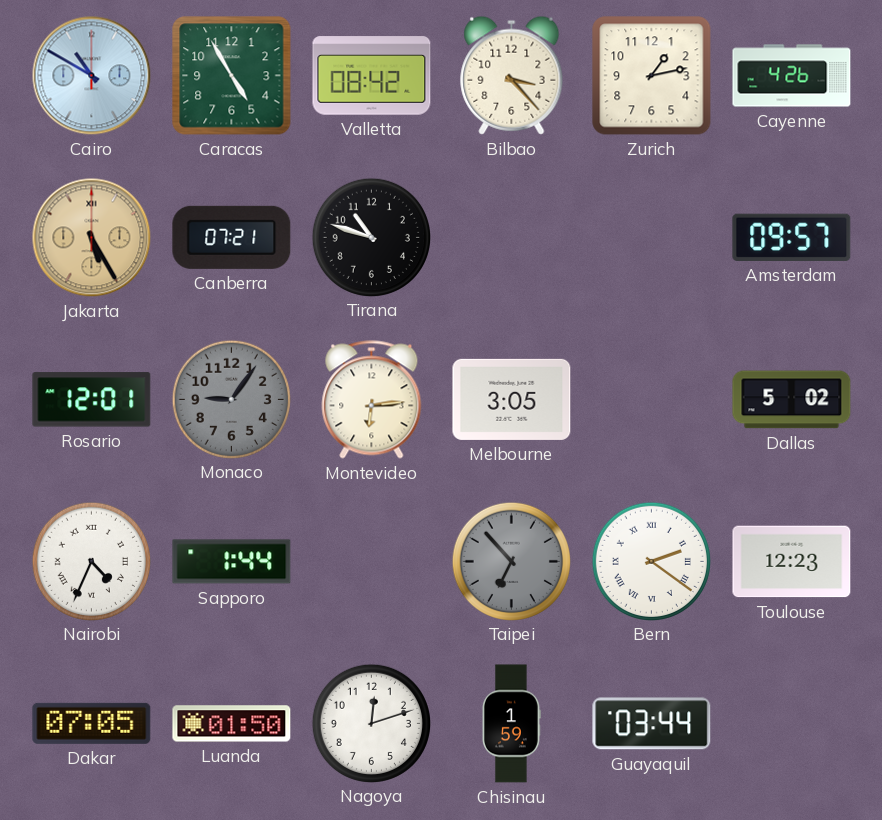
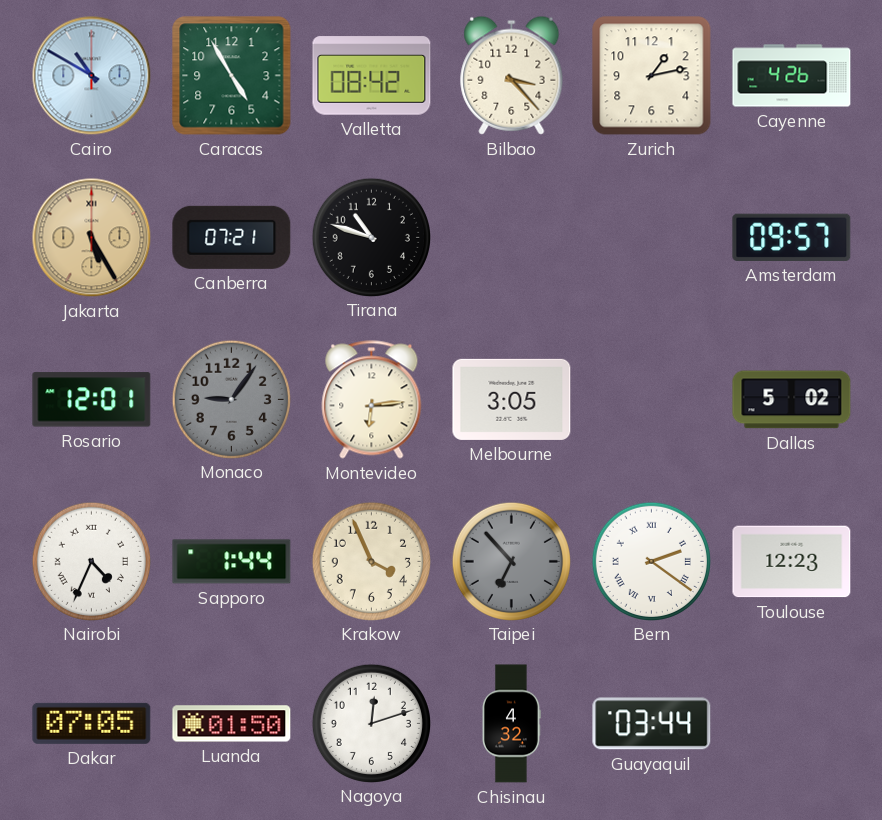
Krakow: none -> 3:56 (371, 561)
Chisinau: 1:59 -> 4:32 (512, 724)
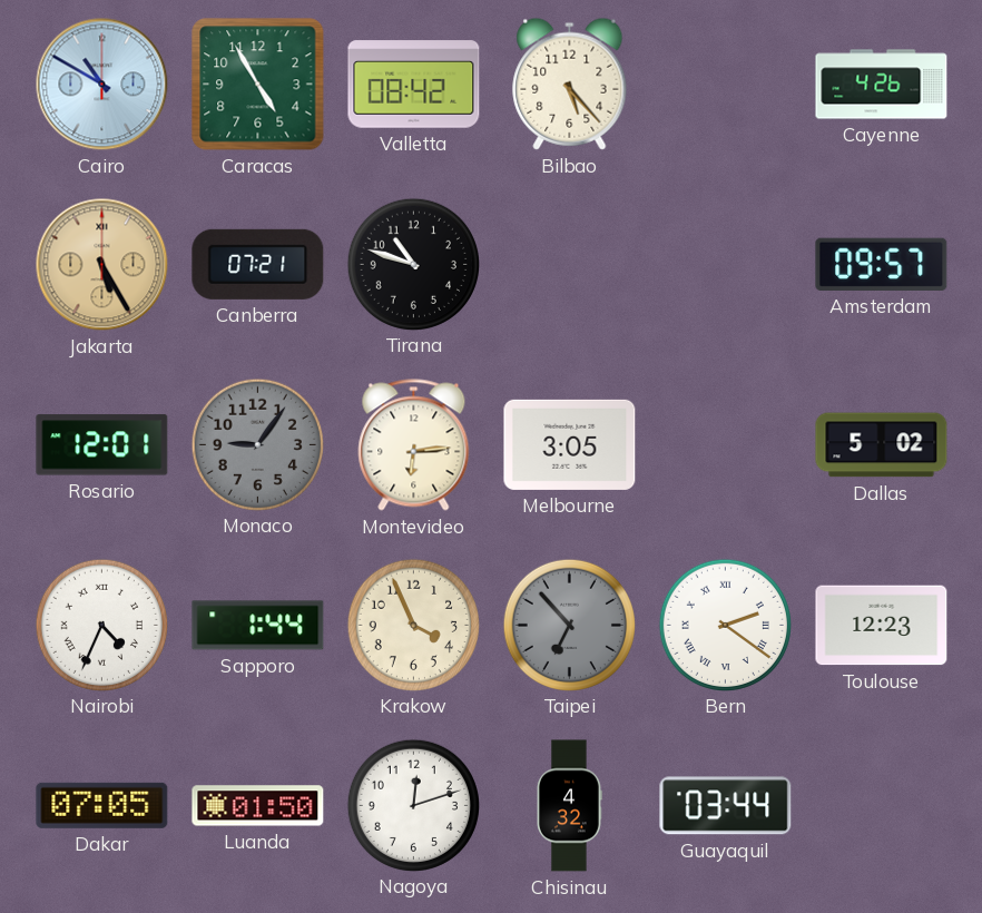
Bilbao: 3:23 -> 5:23 (570, 84)
Zurich: 1:13 -> none (652, 76)
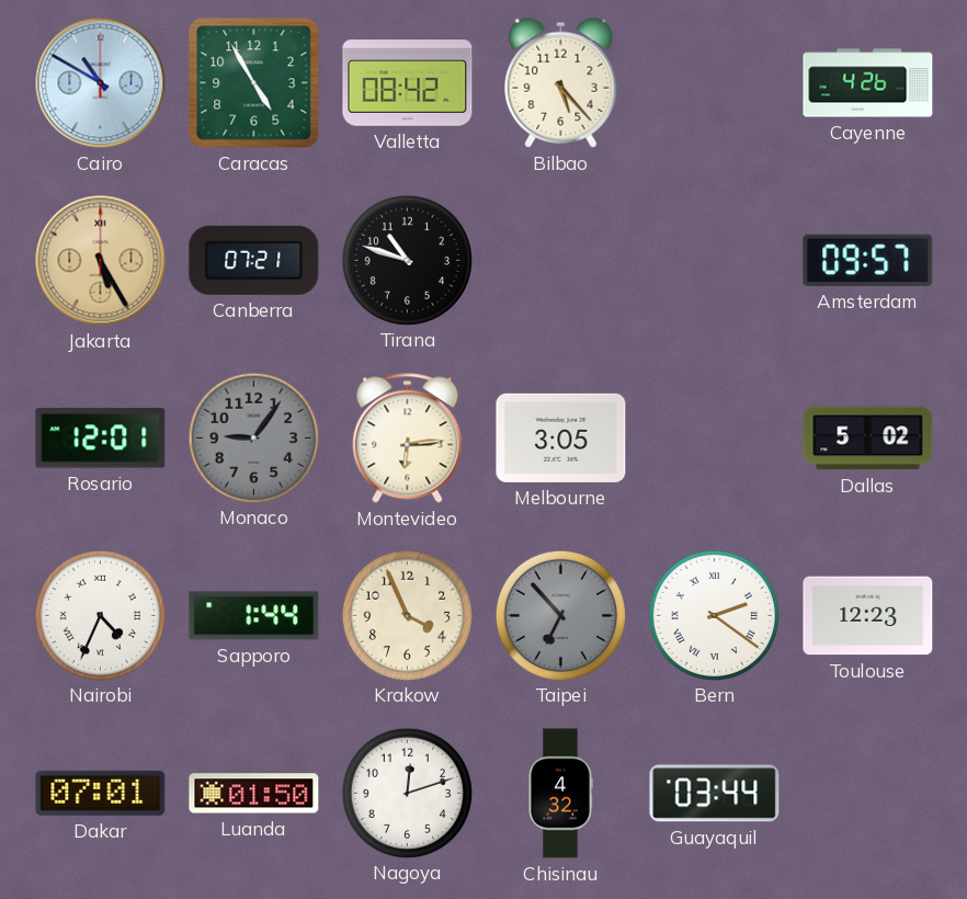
Dakar: 07:05 -> 07:01 (101, 793)
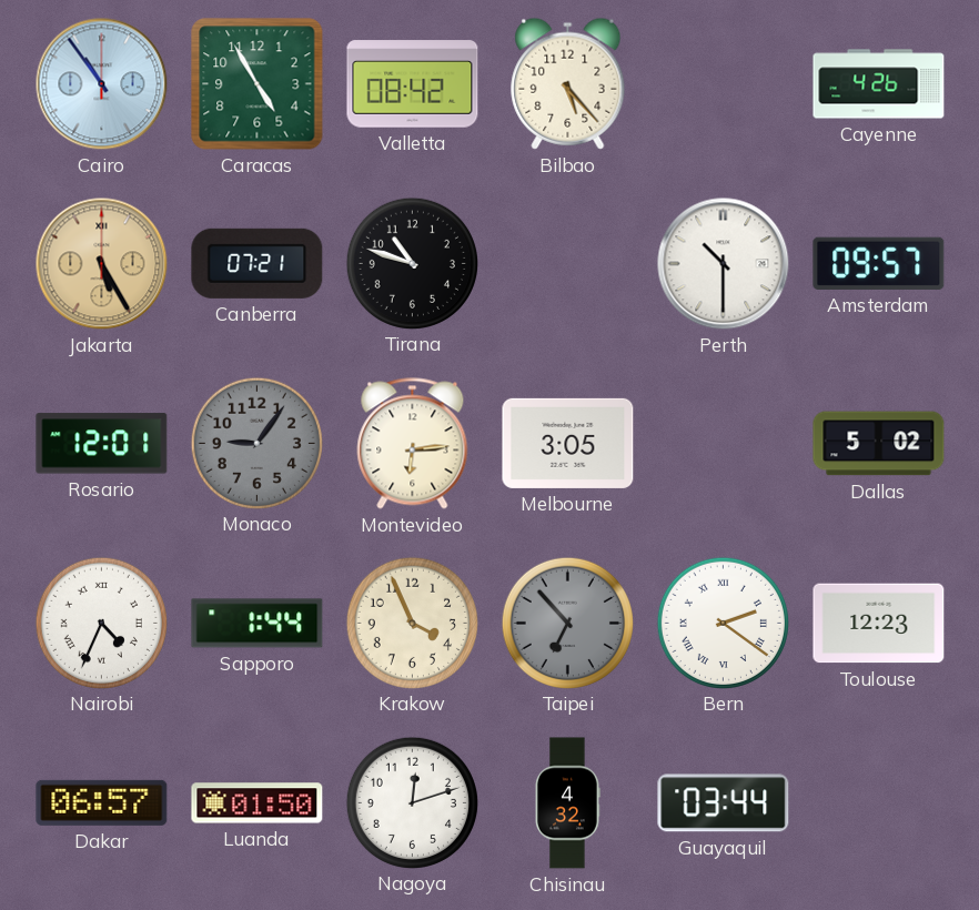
Cairo: 10:50 -> 10:54 (102, 84)
Perth: none -> 10:30 (724, 264)
Dakar: 07:01 -> 06:57 (102, 802)
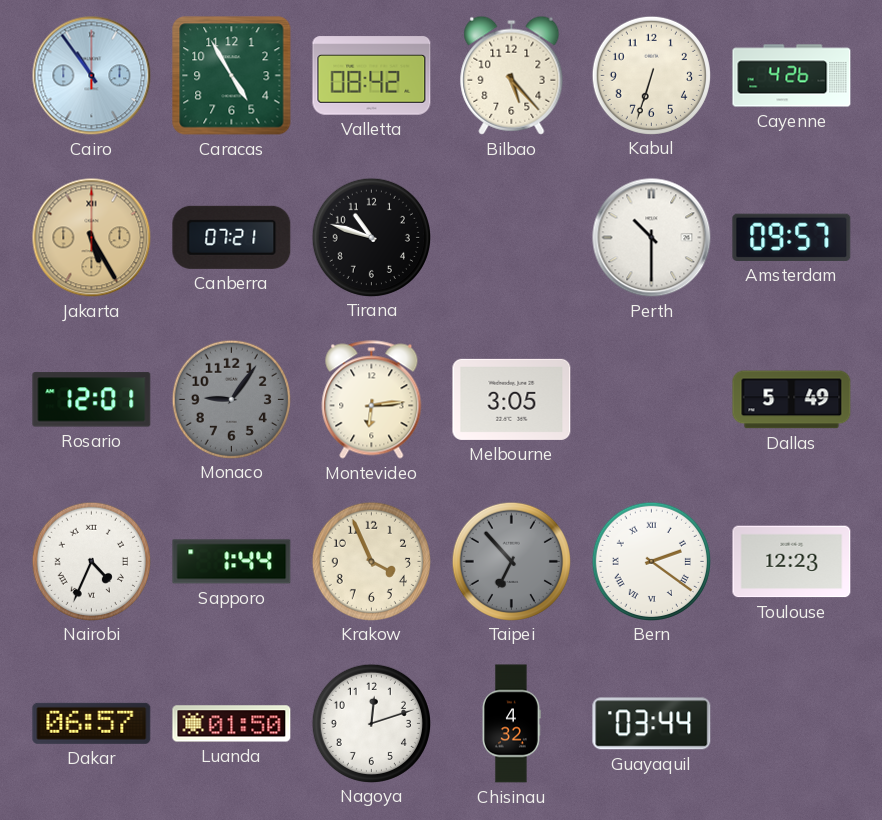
Kabul: none -> 6:33 (651, 75)
Dallas: 5:02 -> 5:49 (792, 400)
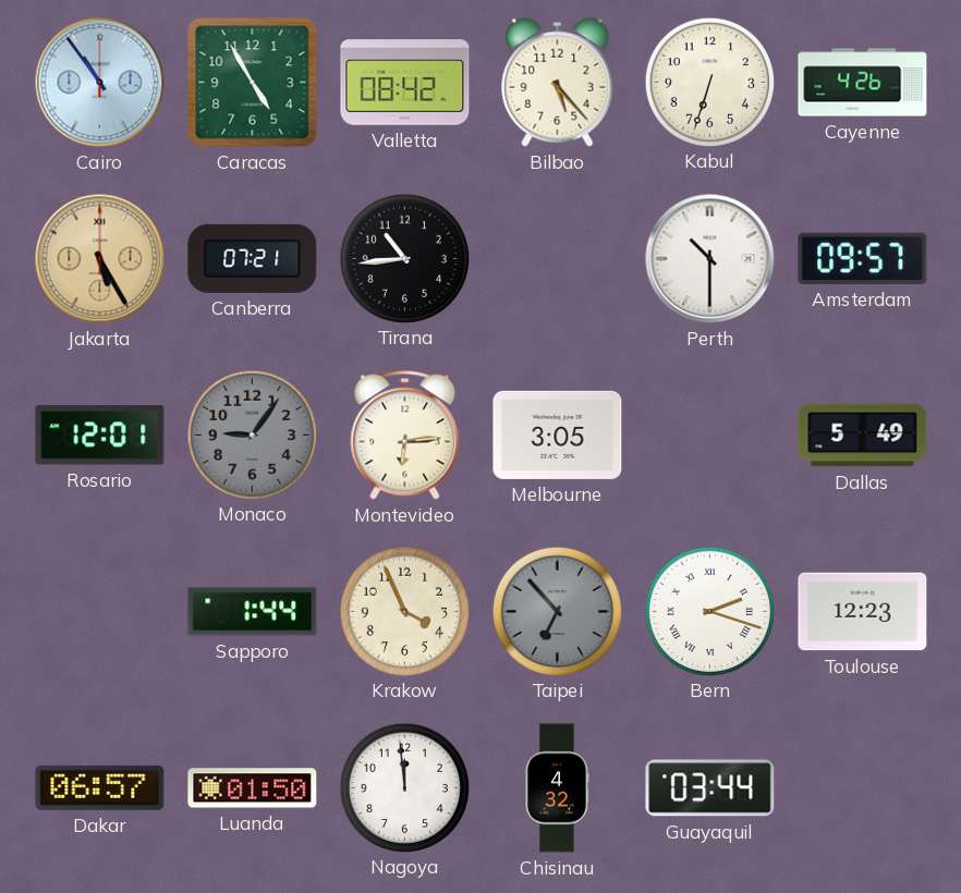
Tirana: 10:48 -> 10:44 (404, 258)
Nairobi: 4:34 -> none (91, 561)
Bern: 2:21 -> 2:18 (709, 611)
Nagoya: 12:12 -> 11:59 (404, 787)
